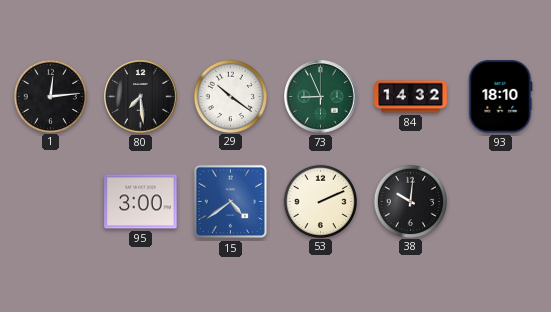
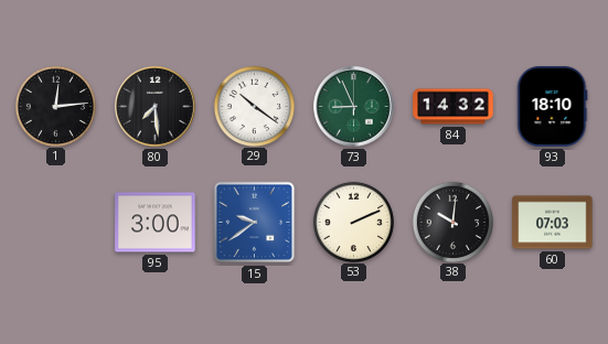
15: 4:39 -> 9:39 (255, 223)
60: none -> 07:03 (553, 223)
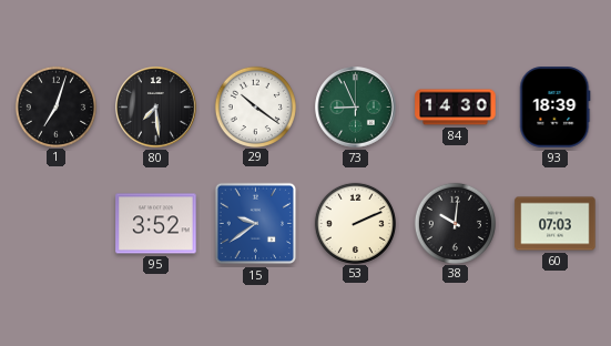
1: 12:14 -> 7:03 (55, 106)
84: 14:32 -> 14:30 (456, 108)
93: 18:10 -> 18:39 (556, 108)
95: 3:00 -> 3:52 (156, 224)
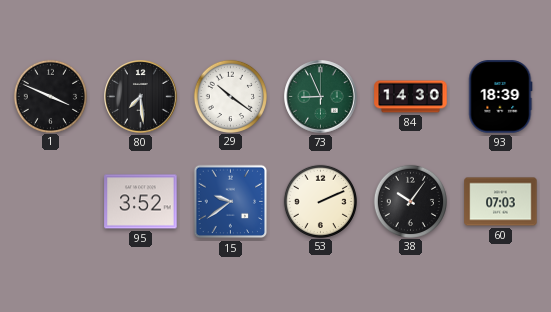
1: 7:03 -> 3:49 (50, 96)
38: 10:01 -> 10:06 (410, 201)
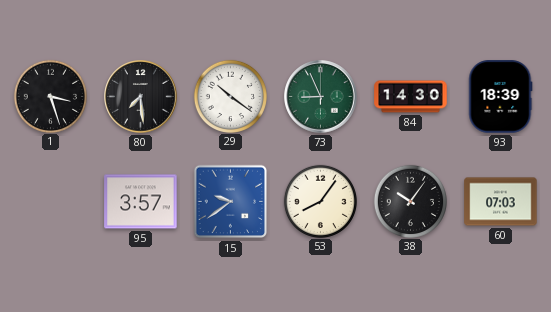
1: 3:49 -> 3:27 (50, 96)
95: 3:52 -> 3:57 (141, 202)
53: 2:11 -> 8:06 (320, 201)
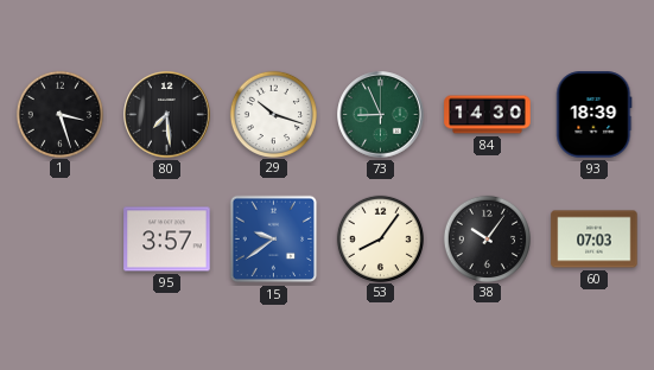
29: 10:21 -> 10:18 (273, 114)
